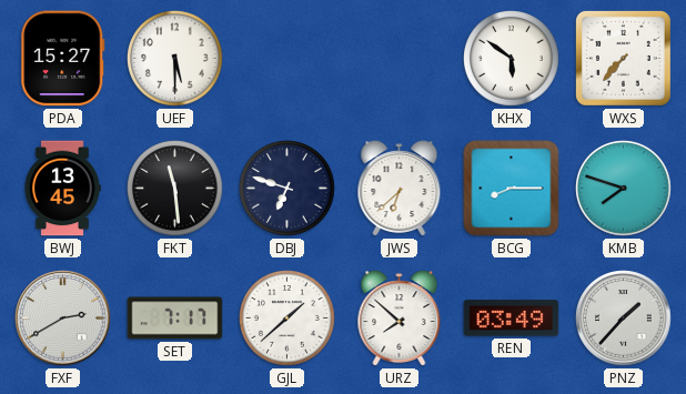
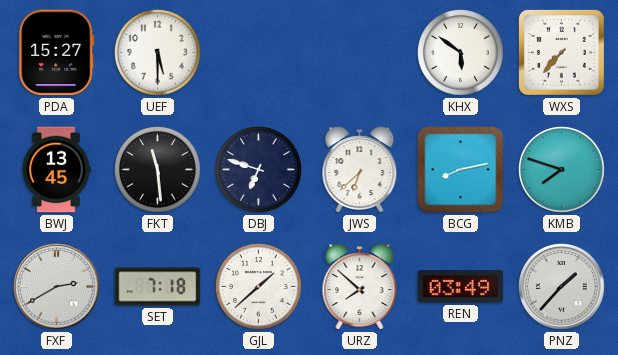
BCG: 8:15 -> 8:13 (461, 170)
SET: 7:17 -> 7:18 (158, 287)
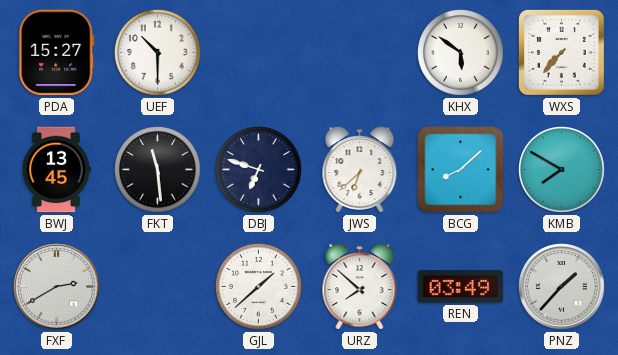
UEF: 5:30 -> 10:30 (158, 53)
BCG: 8:13 -> 8:08 (461, 170)
KMB: 7:48 -> 7:50 (562, 170)
SET: 7:18 -> none (158, 287)
